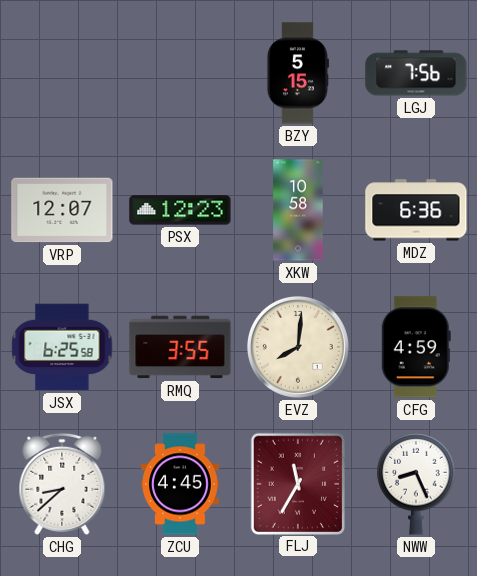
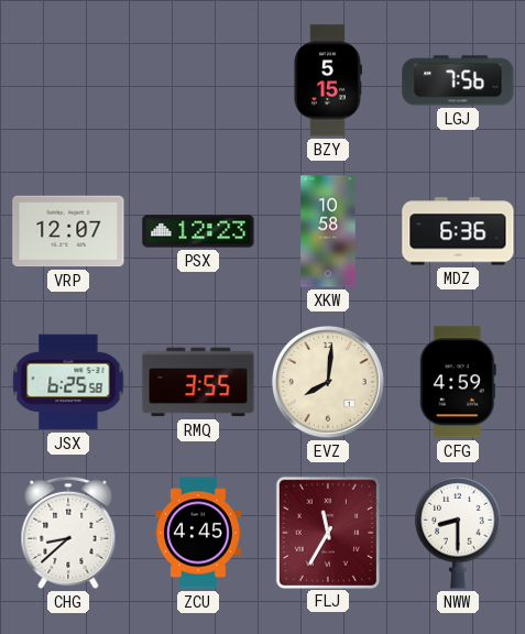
NWW: 8:26 -> 8:30 (458, 533)
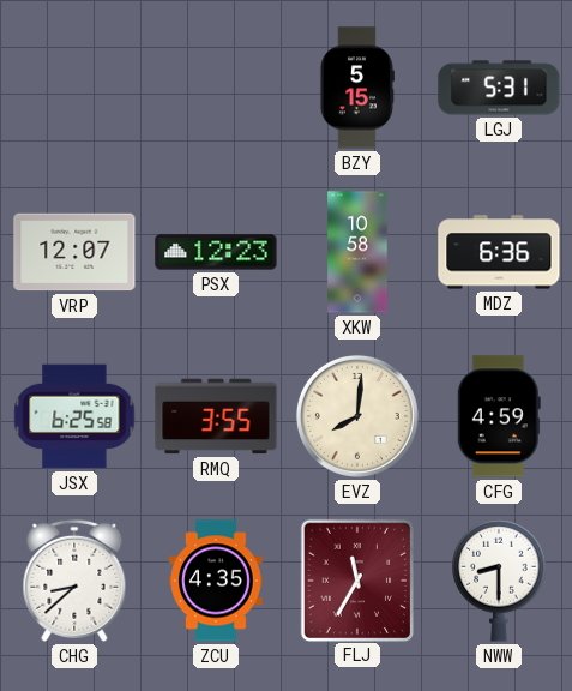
LGJ: 7:56 -> 5:31 (499, 88)
ZCU: 4:45 -> 4:35 (216, 581)
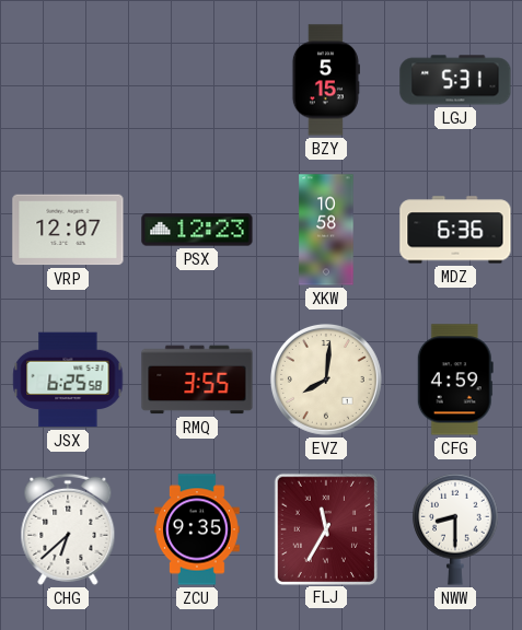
CHG: 8:38 -> 6:38 (68, 529)
ZCU: 4:35 -> 9:35 (197, 529)
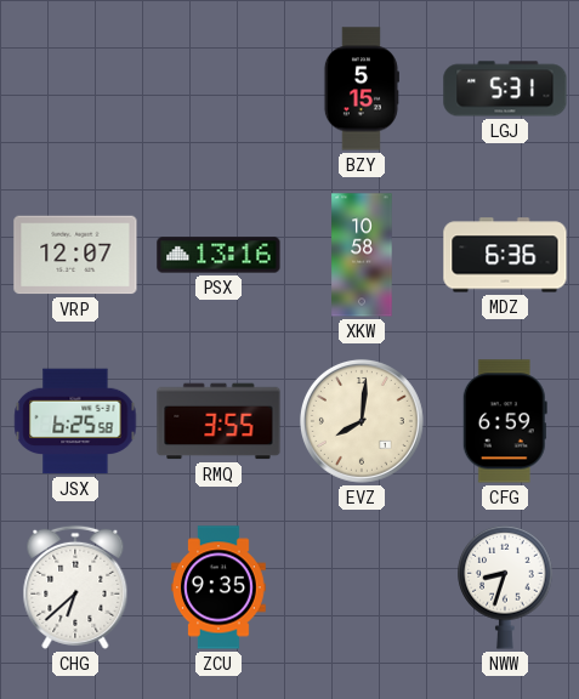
PSX: 12:23 -> 13:16 (218, 255)
CFG: 4:59 -> 6:59 (505, 421)
FLJ: 11:35 -> none (325, 528)
NWW: 8:30 -> 8:33 (505, 587)
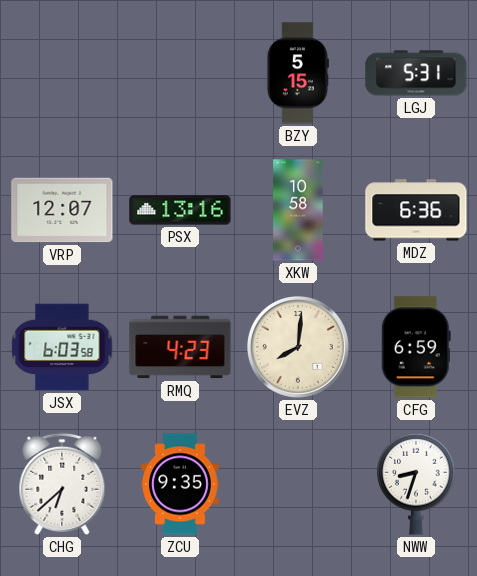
JSX: 6:25 -> 6:03 (62, 347)
RMQ: 3:55 -> 4:23 (180, 347)
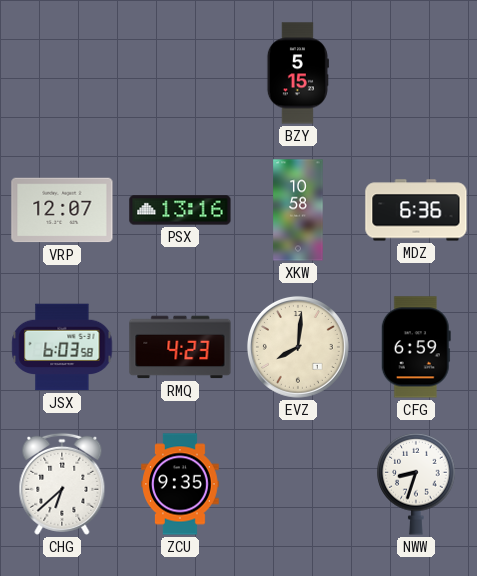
LGJ: 5:31 -> none (416, 73)
